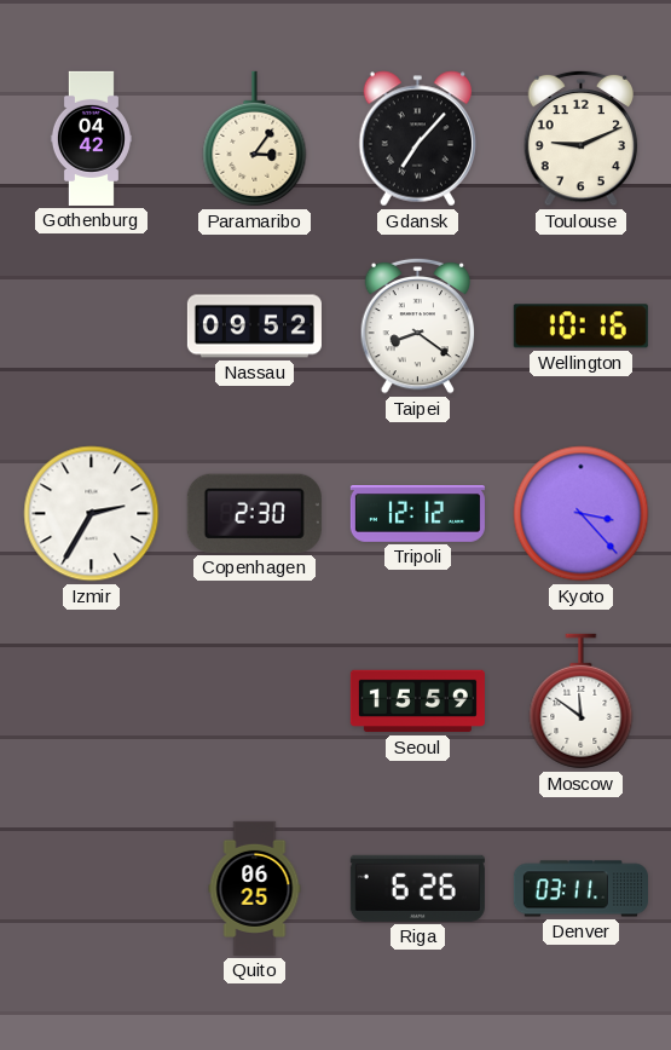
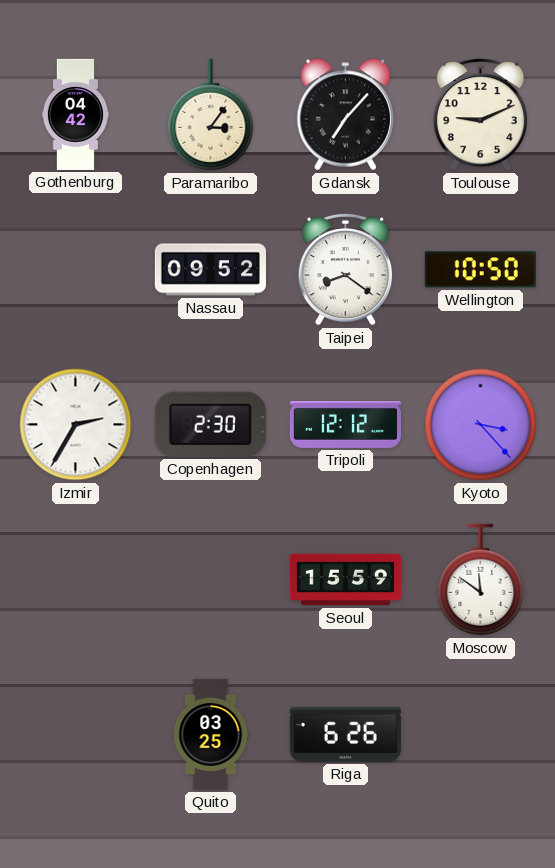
Wellington: 10:16 -> 10:50 (480, 270)
Quito: 06:25 -> 03:25 (211, 734)
Denver: 03:11 -> none (580, 889)
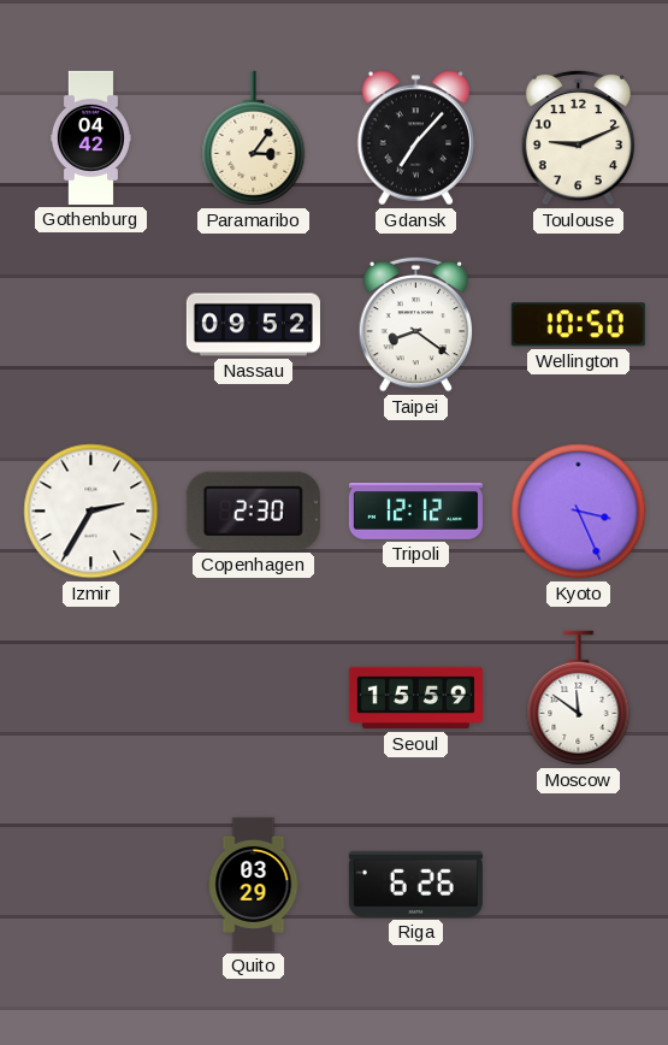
Kyoto: 3:23 -> 3:26 (579, 512)
Quito: 03:25 -> 03:29 (254, 884)
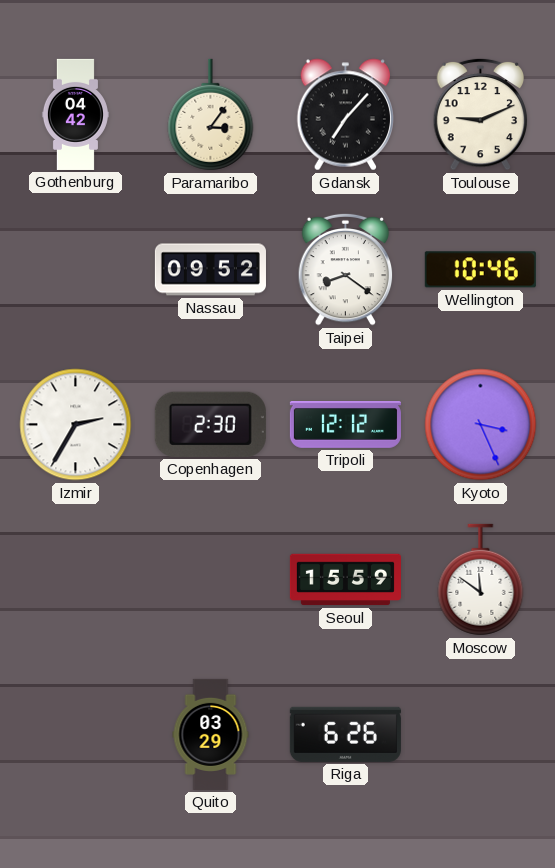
Wellington: 10:50 -> 10:46 (480, 270)
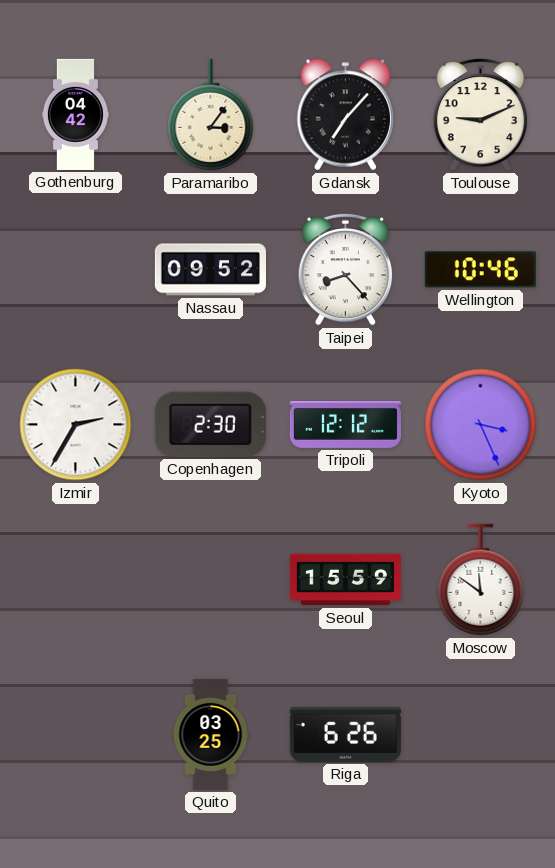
Taipei: 8:21 -> 8:23 (346, 269)
Quito: 03:29 -> 03:25 (211, 734)
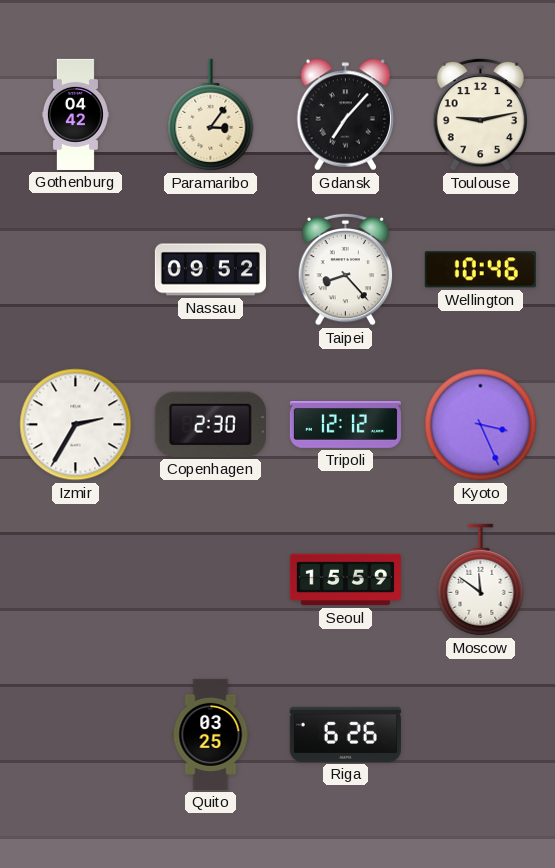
Toulouse: 9:11 -> 9:13 (481, 114)
